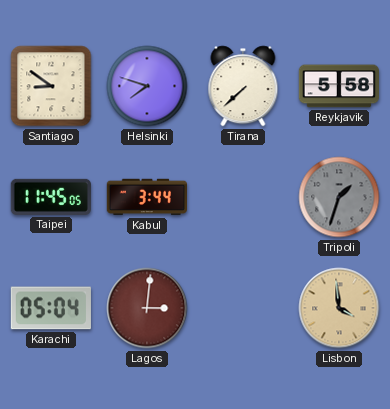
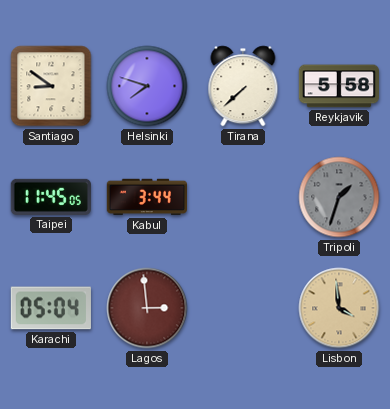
Lagos: 3:01 -> 2:59 (147, 308)
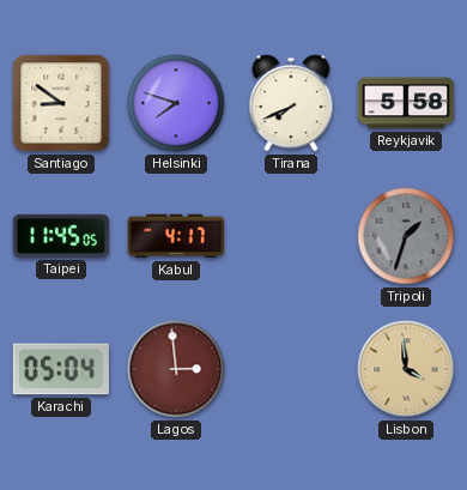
Tirana: 7:38 -> 7:41 (291, 103)
Kabul: 3:44 -> 4:17 (175, 236)
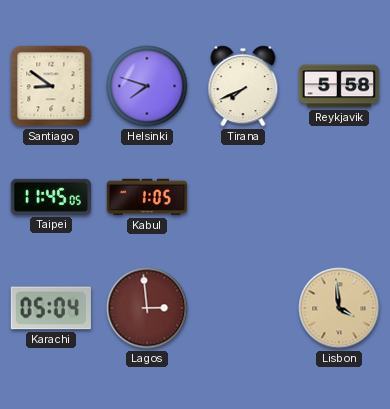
Kabul: 4:17 -> 1:05 (146, 197)
Tripoli: 1:33 -> none (406, 236)
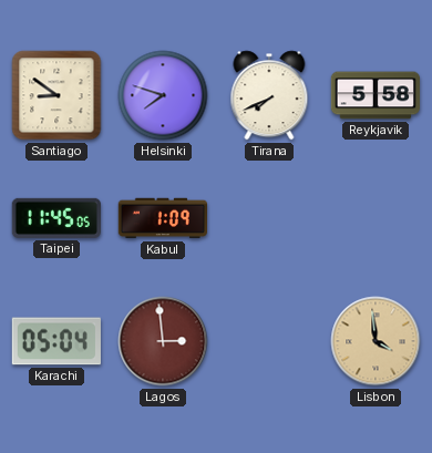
Kabul: 1:05 -> 1:09 (162, 218)
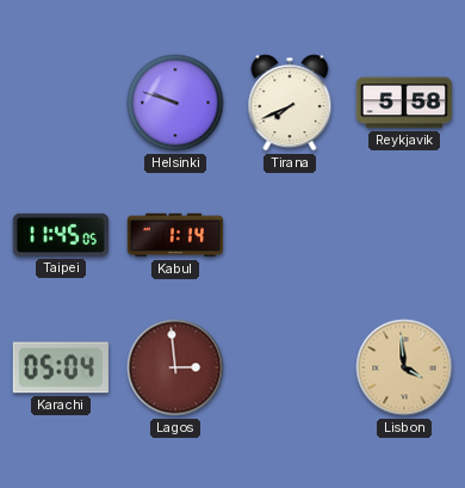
Santiago: 8:51 -> none (56, 95)
Helsinki: 7:48 -> 9:48 (175, 103)
Kabul: 1:09 -> 1:14 (174, 235)
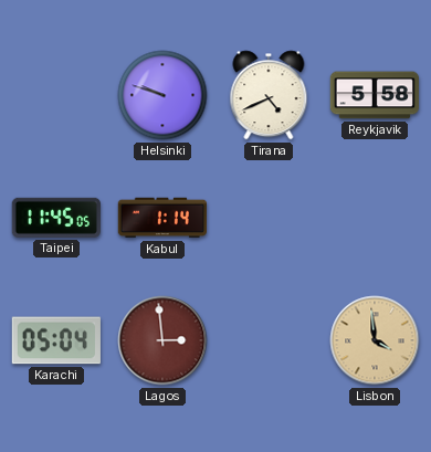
Tirana: 7:41 -> 4:41 (269, 95)
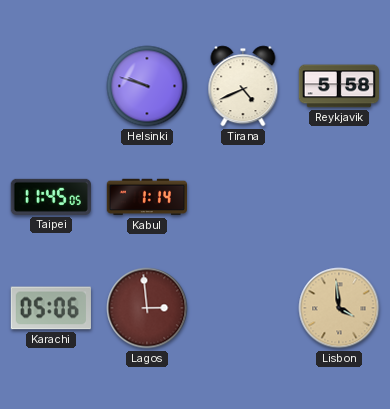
Karachi: 05:04 -> 05:06 (51, 308)
